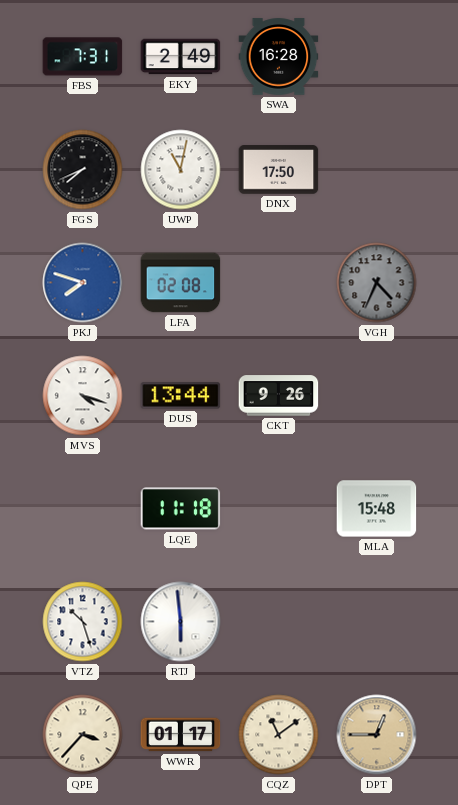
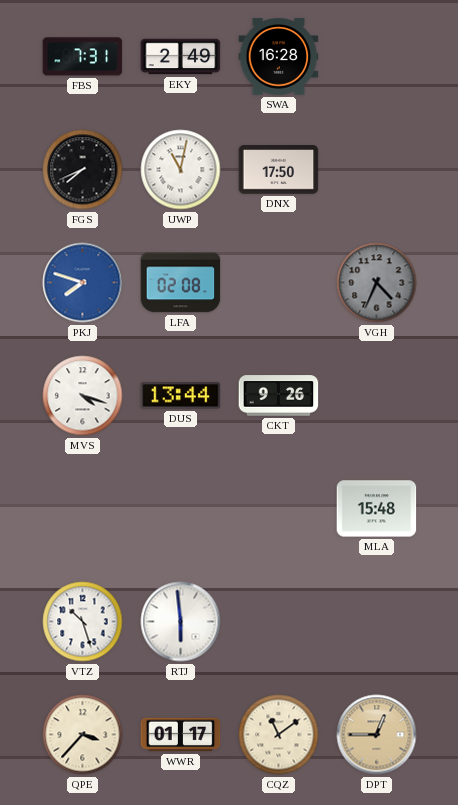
LQE: 11:18 -> none (181, 509)
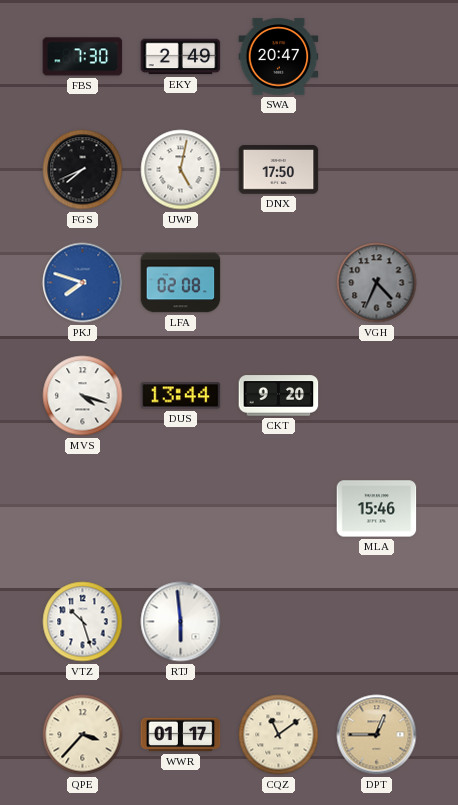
FBS: 7:31 -> 7:30 (83, 57)
SWA: 16:28 -> 20:47 (279, 57)
UWP: 11:02 -> 5:02 (181, 170)
CKT: 9:26 -> 9:20 (279, 396)
MLA: 15:48 -> 15:46 (377, 509)
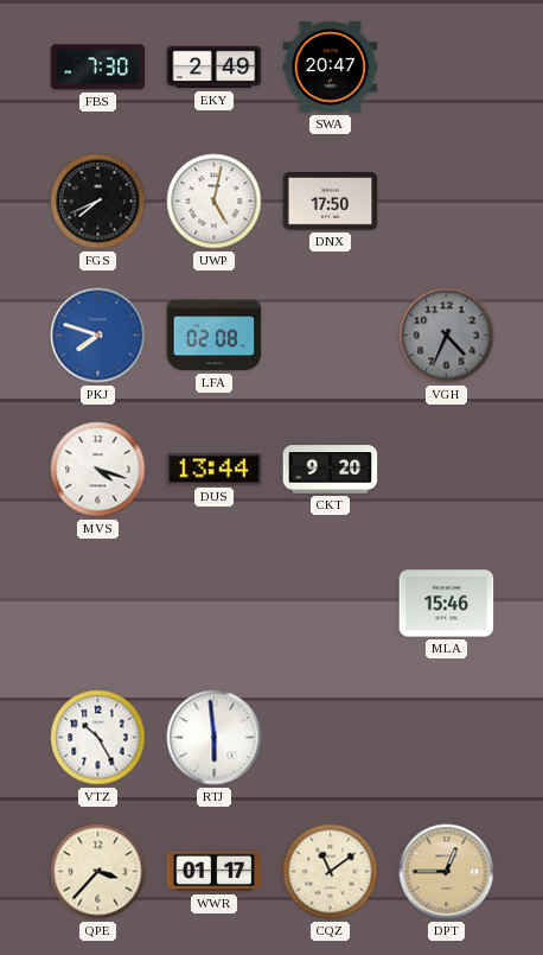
VTZ: 10:27 -> 10:25 (98, 738)
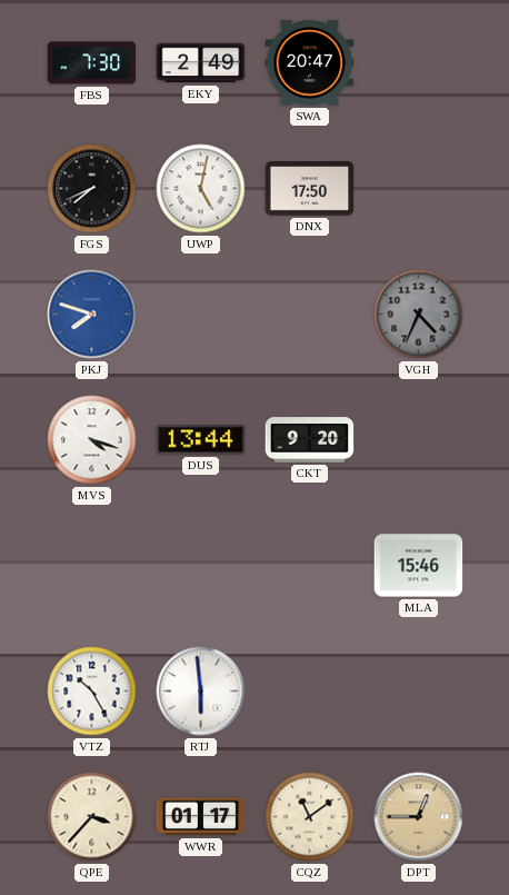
LFA: 02:08 -> none (215, 336)
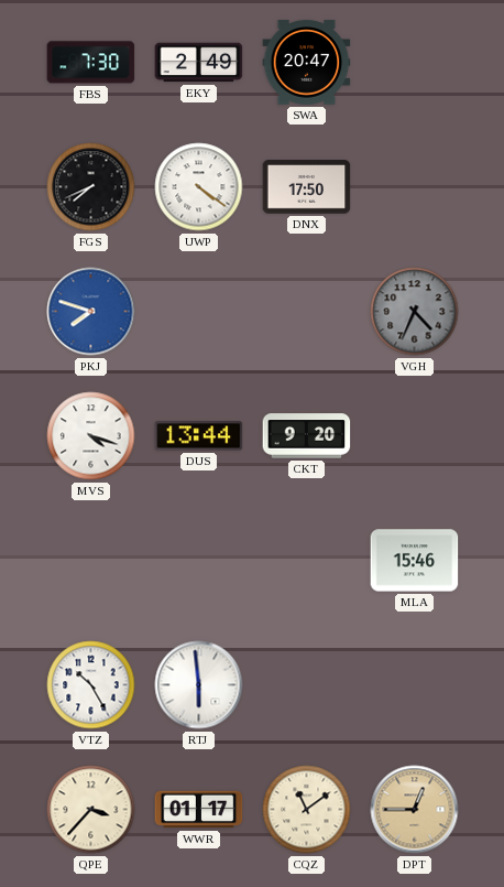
UWP: 5:02 -> 4:21 (199, 187)
